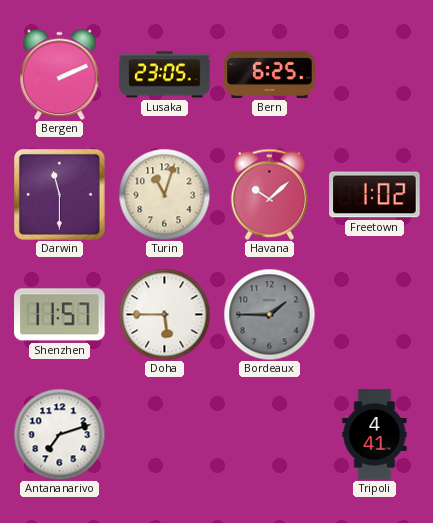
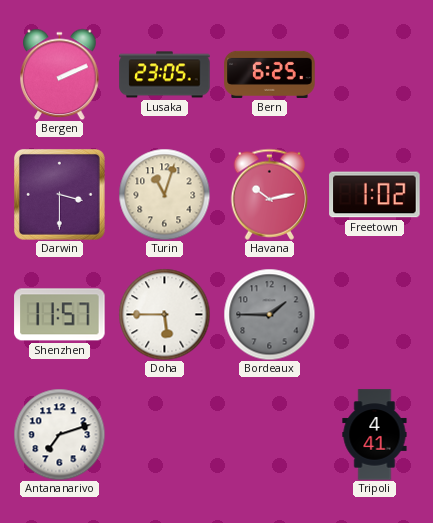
Darwin: 11:30 -> 3:30 (60, 195)
Havana: 10:08 -> 10:13 (270, 194)
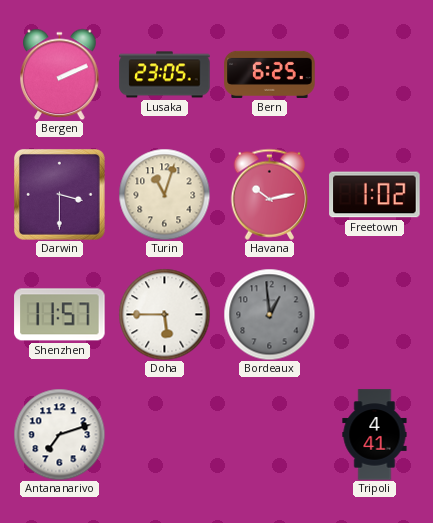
Bordeaux: 1:45 -> 12:59 (269, 314)
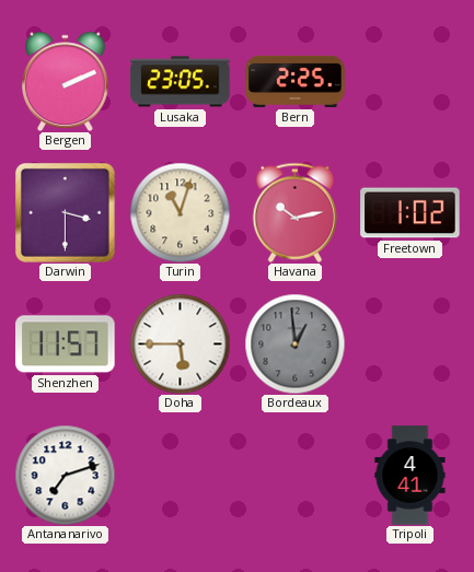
Bern: 6:25 -> 2:25 (296, 81)
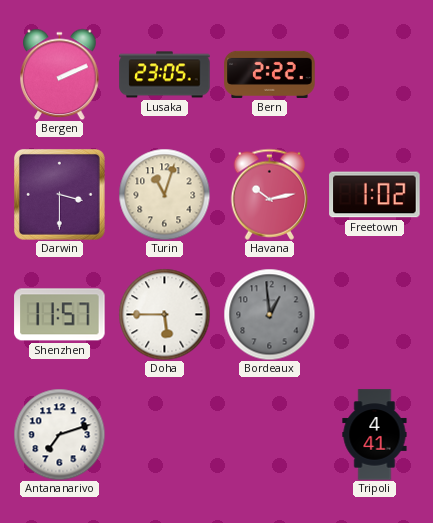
Bern: 2:25 -> 2:22 (270, 74)
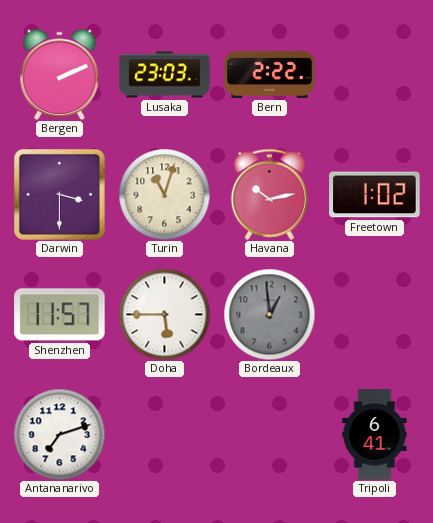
Lusaka: 23:05 -> 23:03 (165, 75)
Tripoli: 4:41 -> 6:41 (375, 435)
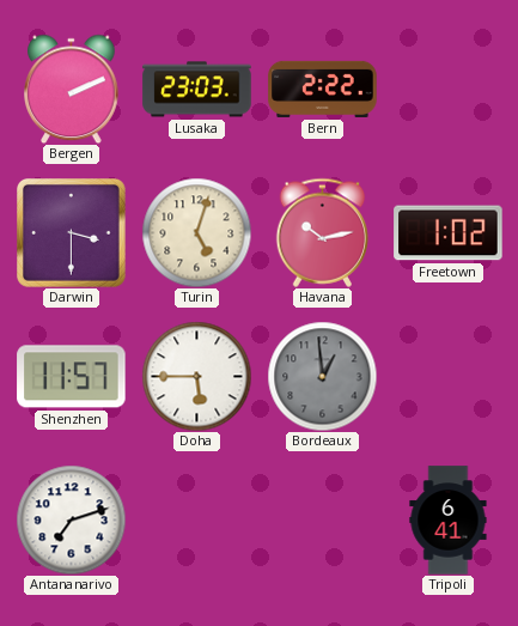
Turin: 11:03 -> 5:03 (196, 232)
